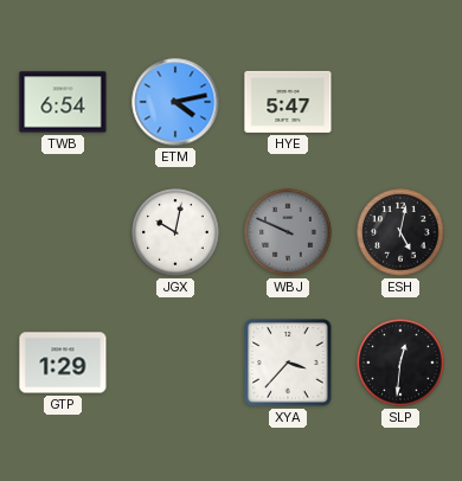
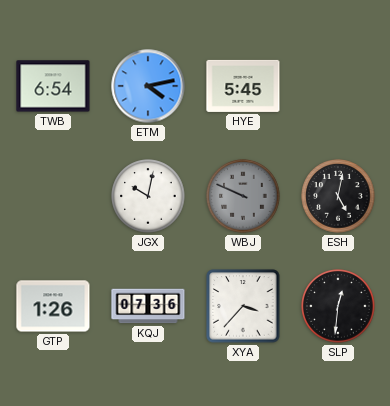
HYE: 5:47 -> 5:45 (243, 86)
GTP: 1:29 -> 1:26 (53, 306)
KQJ: none -> 07:36 (148, 306)
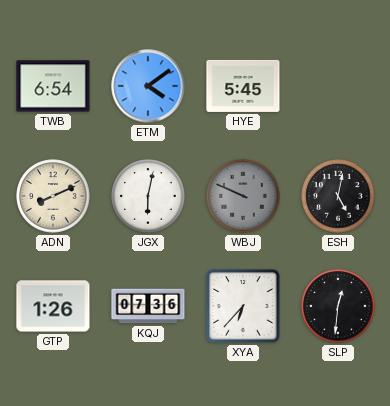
ETM: 4:13 -> 4:09 (148, 86)
ADN: none -> 8:11 (53, 196)
JGX: 10:02 -> 6:02 (148, 196)
XYA: 3:37 -> 6:37 (243, 306)
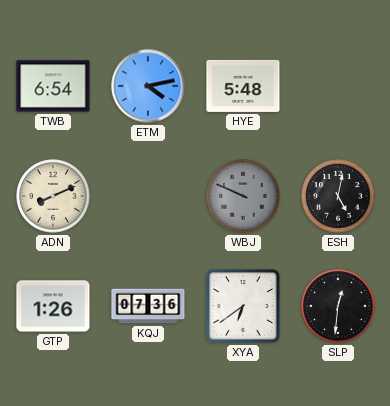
ETM: 4:09 -> 4:13 (148, 86)
HYE: 5:45 -> 5:48 (243, 86)
JGX: 6:02 -> none (148, 196)
XYA: 6:37 -> 6:39 (243, 306)
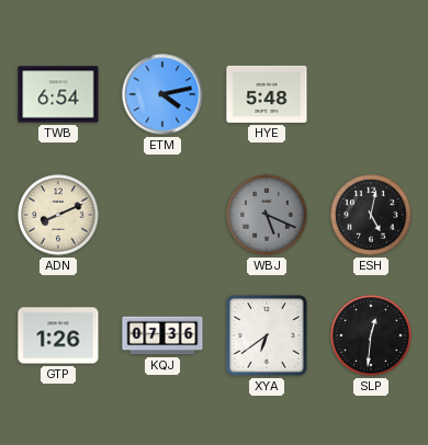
WBJ: 9:49 -> 5:19 (267, 215)
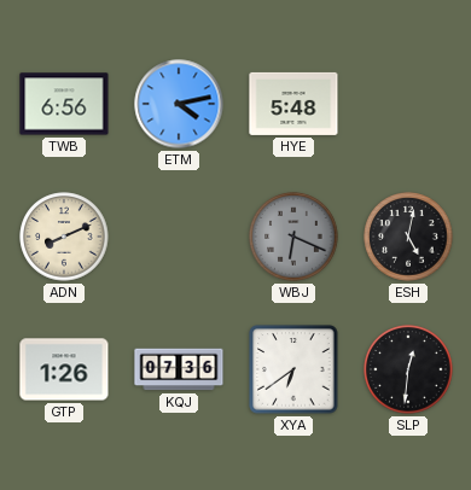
TWB: 6:54 -> 6:56 (64, 104)
WBJ: 5:19 -> 6:19 (293, 237)
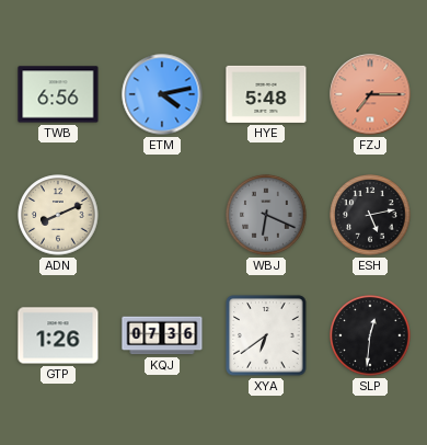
FZJ: none -> 7:15 (370, 94)
ESH: 5:02 -> 5:13 (370, 215)
